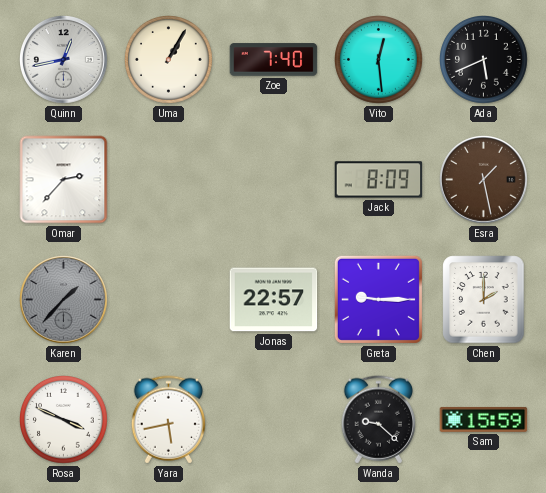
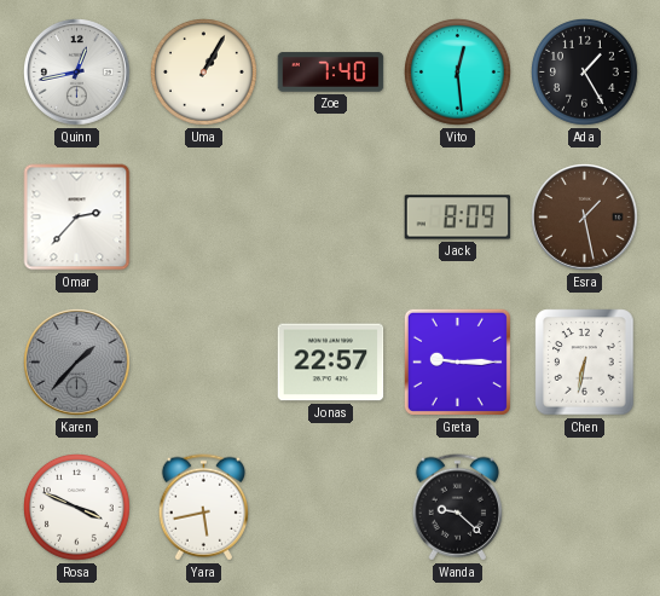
Ada: 5:41 -> 1:25 (585, 73)
Chen: 2:00 -> 6:32 (585, 363)
Sam: 15:59 -> none (484, 419)
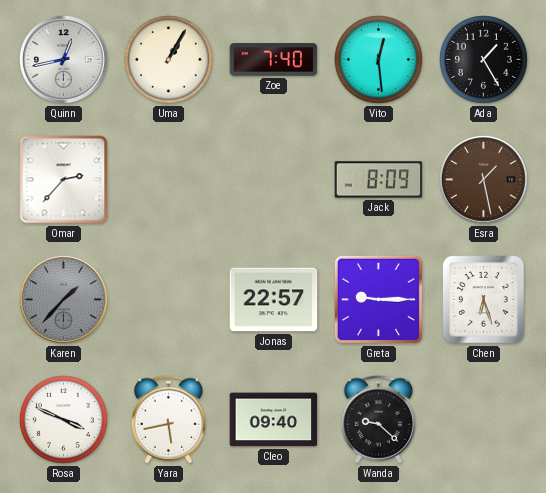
Chen: 6:32 -> 6:27 (484, 300)
Cleo: none -> 09:40 (274, 420)
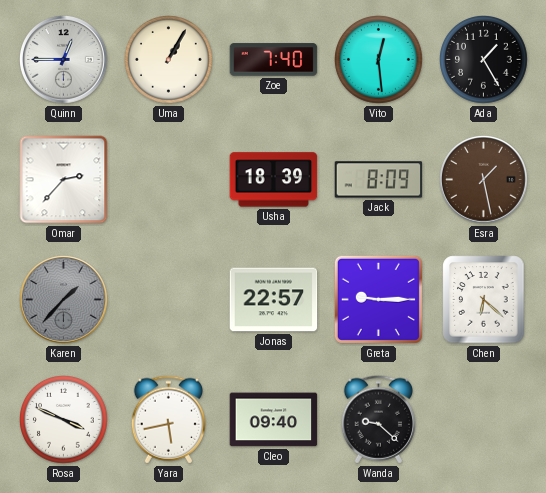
Quinn: 12:43 -> 12:45 (64, 60)
Usha: none -> 18:39 (274, 180)
Chen: 6:27 -> 6:22 (484, 300)
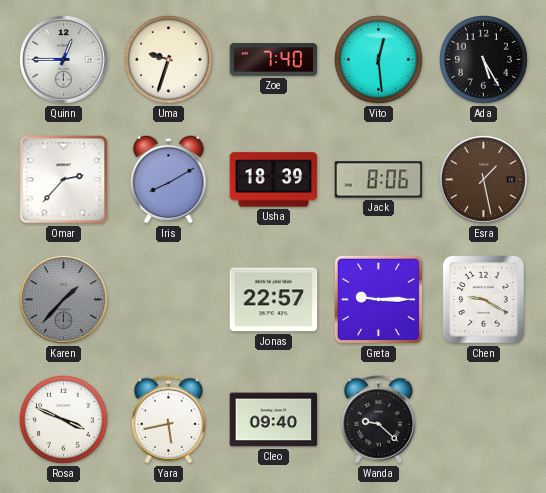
Uma: 1:05 -> 9:33 (169, 60)
Ada: 1:25 -> 5:25 (484, 60)
Iris: none -> 8:10 (169, 179)
Jack: 8:09 -> 8:06 (379, 180)
Chen: 6:22 -> 9:20 (484, 300)
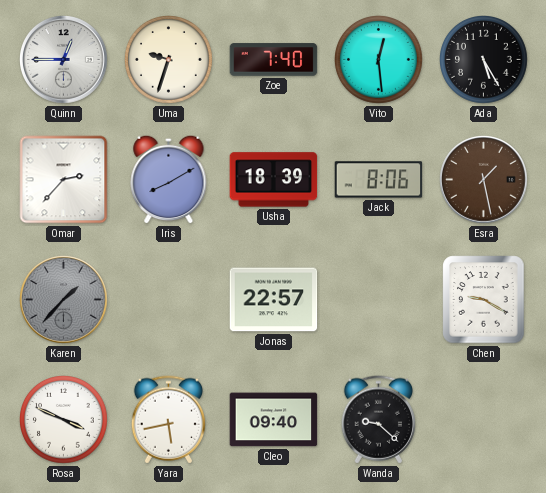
Greta: 9:15 -> none (378, 299)
